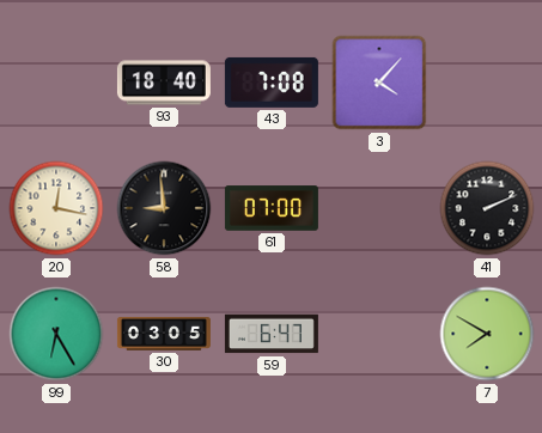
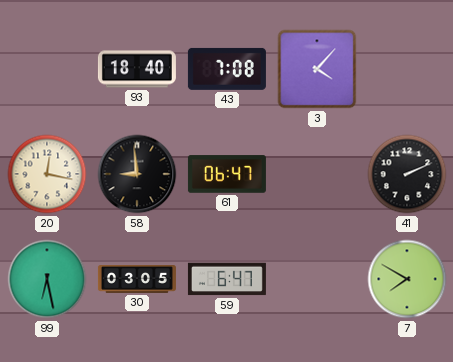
61: 07:00 -> 06:47 (227, 174)
99: 6:25 -> 6:28 (47, 279)
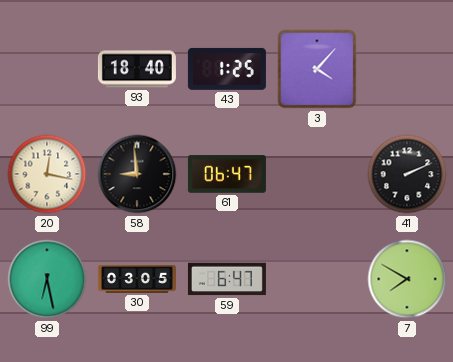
43: 7:08 -> 1:25 (227, 69)
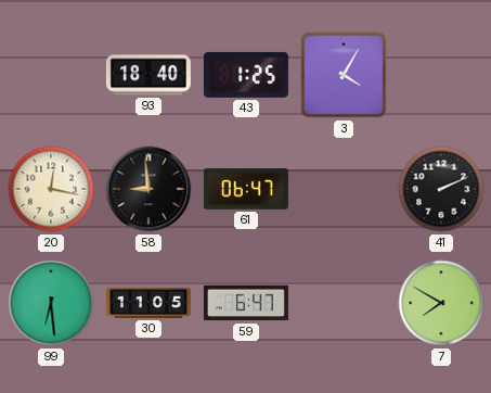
3: 4:07 -> 4:05 (344, 75)
99: 6:28 -> 6:29 (51, 303)
30: 03:05 -> 11:05 (148, 303)
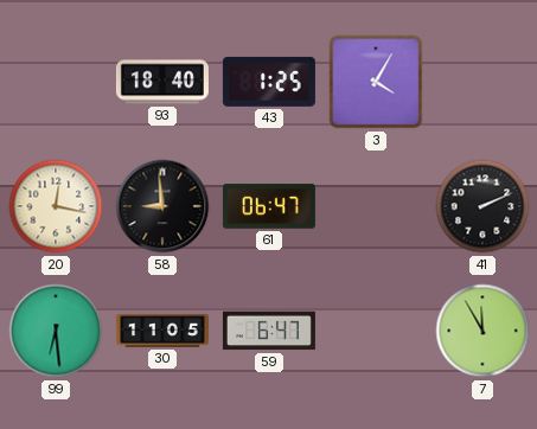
7: 7:50 -> 11:55 (482, 331)
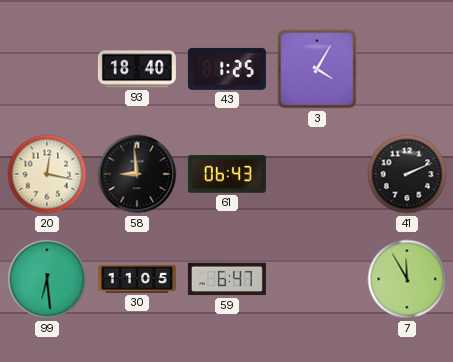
61: 06:47 -> 06:43 (227, 174)
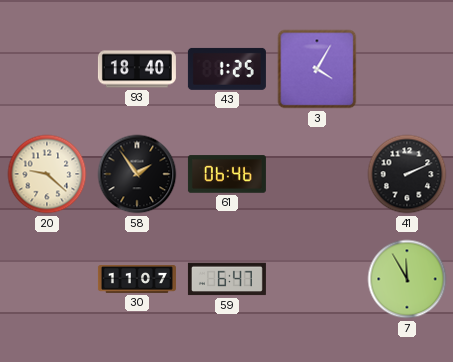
20: 12:17 -> 9:22 (47, 174)
58: 8:59 -> 1:54 (137, 174)
61: 06:43 -> 06:46 (227, 174)
99: 6:29 -> none (47, 279)
30: 11:05 -> 11:07 (137, 279)
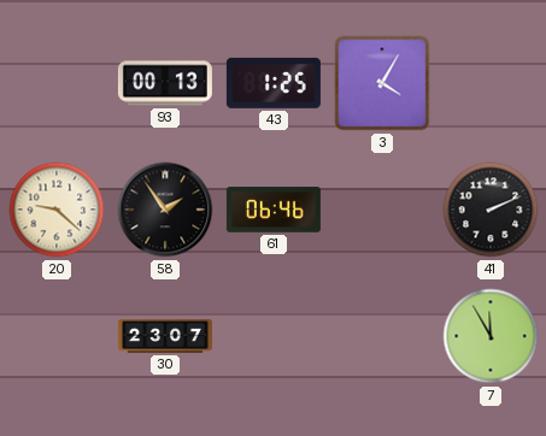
93: 18:40 -> 00:13 (165, 83)
30: 11:07 -> 23:07 (165, 336)
59: 6:47 -> none (227, 279)
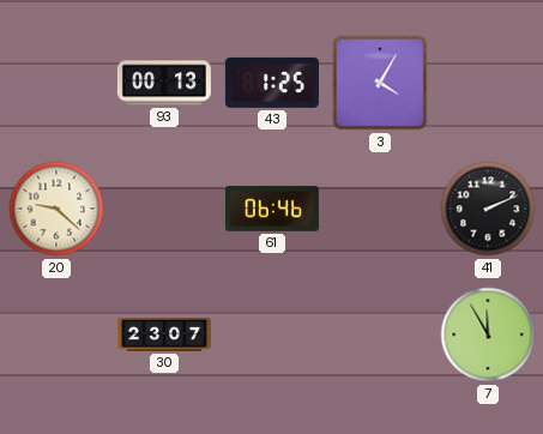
58: 1:54 -> none (165, 210)
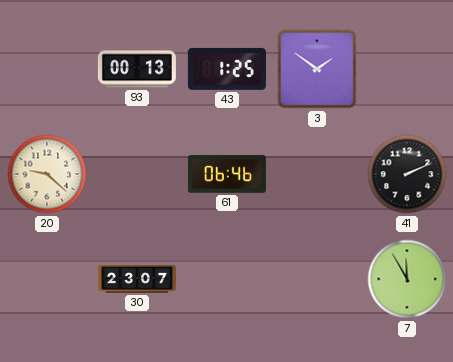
3: 4:05 -> 1:51 (317, 69)
